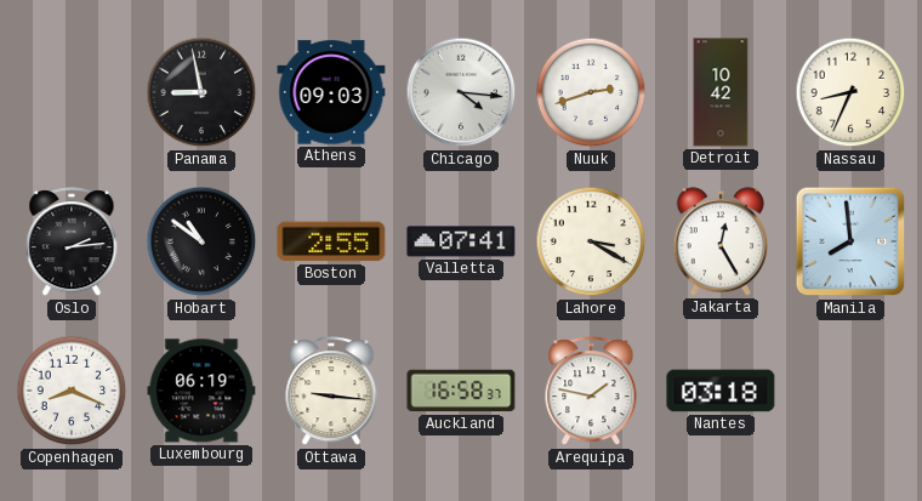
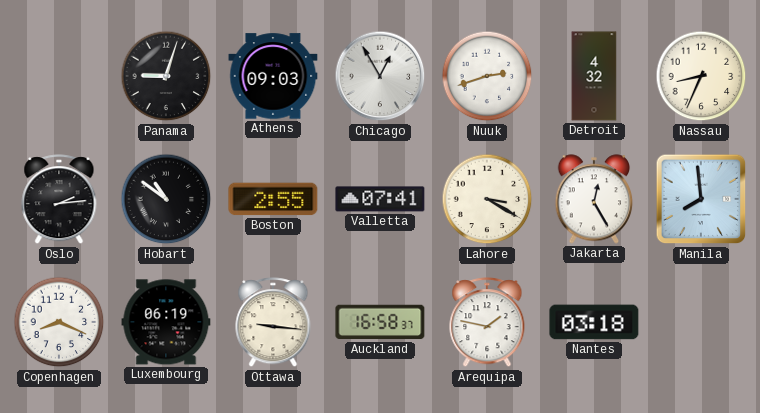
Panama: 8:58 -> 9:03 (166, 76)
Chicago: 4:16 -> 12:55 (380, 76)
Detroit: 10:42 -> 4:32 (594, 76)
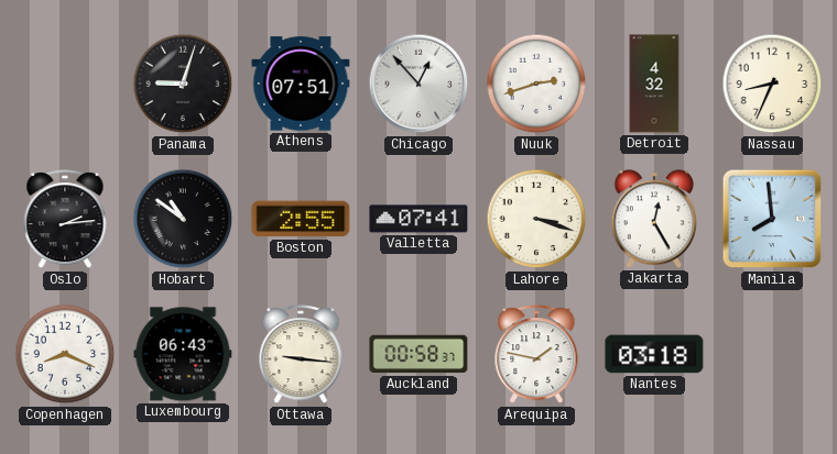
Athens: 09:03 -> 07:51 (301, 84)
Chicago: 12:55 -> 12:53 (418, 84)
Lahore: 3:20 -> 3:18 (536, 219)
Luxembourg: 06:19 -> 06:43 (183, 354)
Auckland: 16:58 -> 00:58 (418, 354)
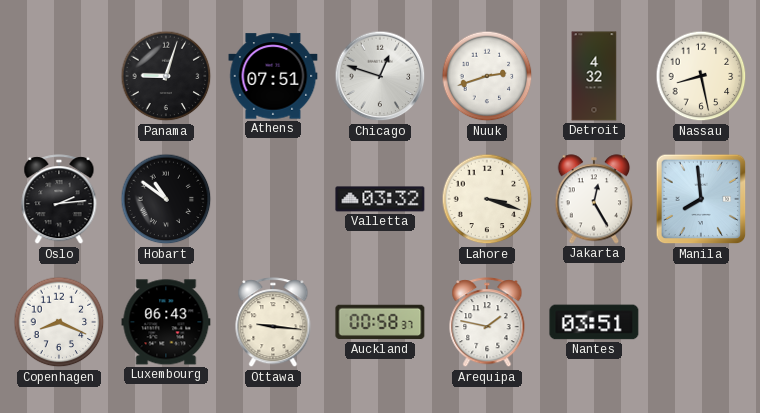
Chicago: 12:53 -> 12:48 (380, 76)
Nassau: 8:34 -> 8:28 (701, 76)
Boston: 2:55 -> none (301, 219)
Valletta: 07:41 -> 03:32 (380, 199)
Nantes: 03:18 -> 03:51 (594, 322)
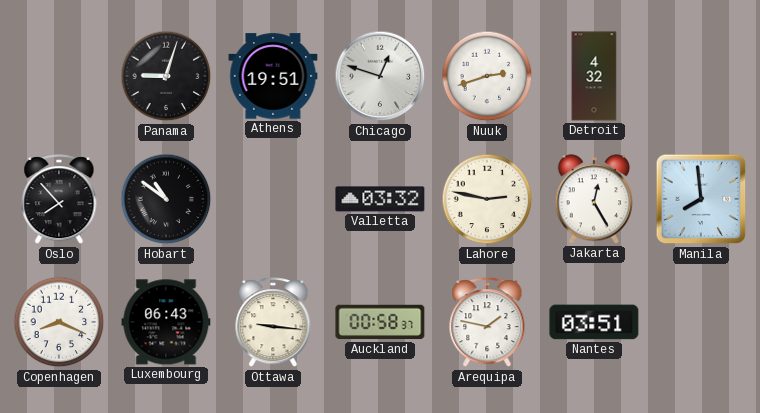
Athens: 07:51 -> 19:51 (273, 76)
Nassau: 8:28 -> none (701, 76)
Oslo: 2:14 -> 7:53 (59, 200)
Lahore: 3:18 -> 2:47 (487, 199)
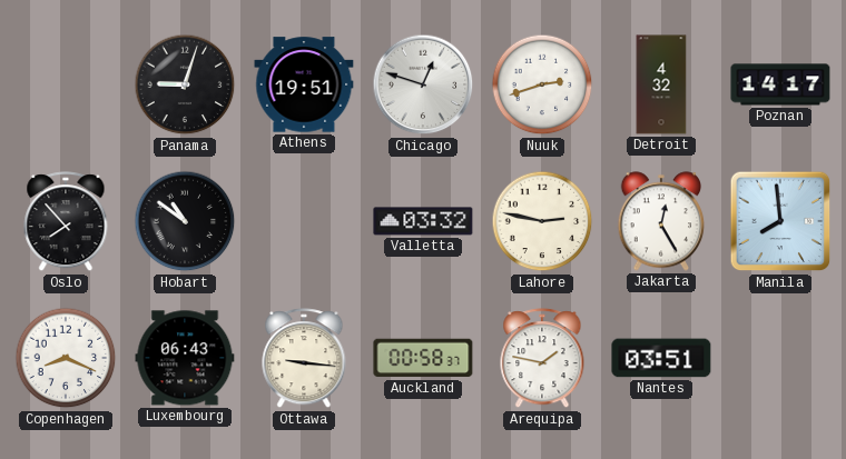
Poznan: none -> 14:17 (780, 84)
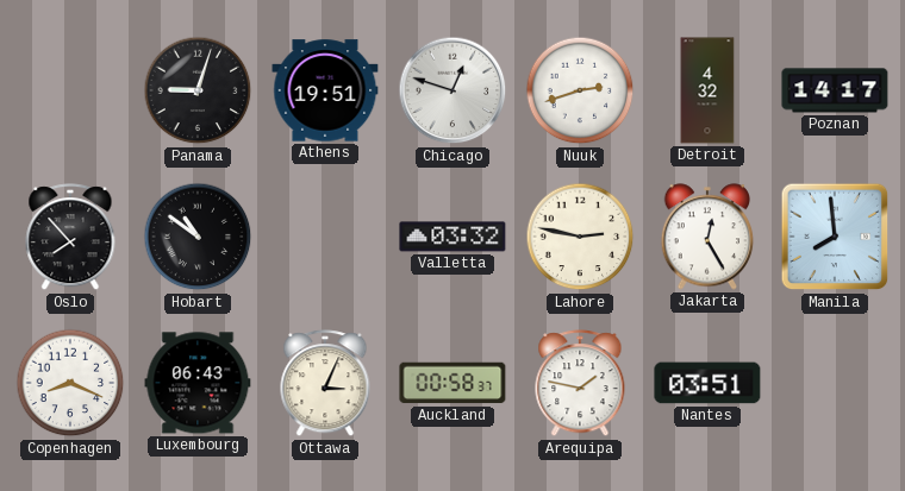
Ottawa: 9:16 -> 3:04 (325, 384)
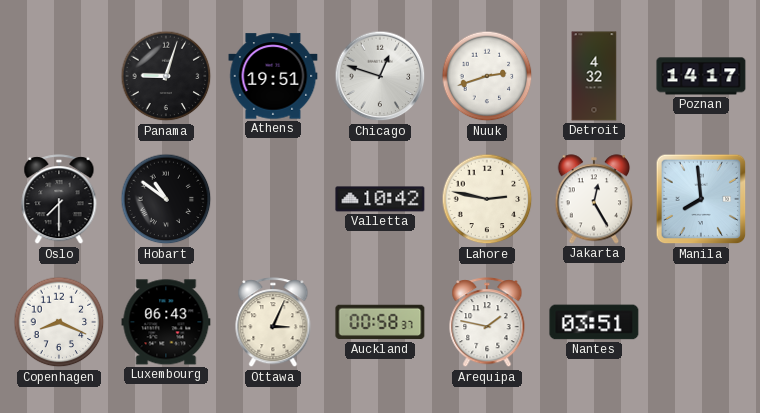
Oslo: 7:53 -> 7:30 (59, 200)
Valletta: 03:32 -> 10:42 (380, 199)
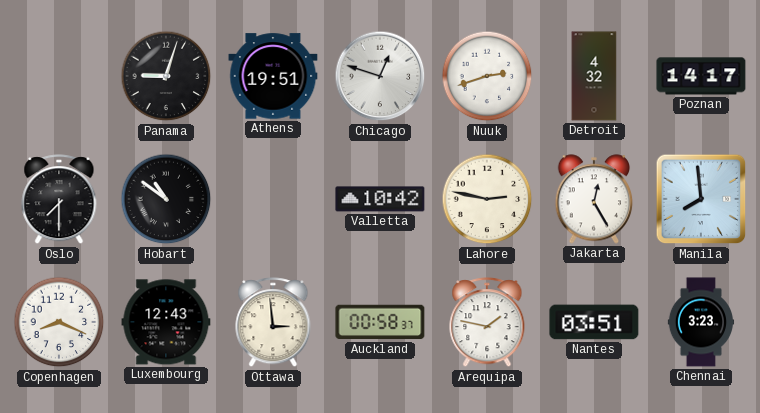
Luxembourg: 06:43 -> 12:43 (166, 322)
Ottawa: 3:04 -> 2:59 (273, 323)
Chennai: none -> 3:23 (701, 322)
